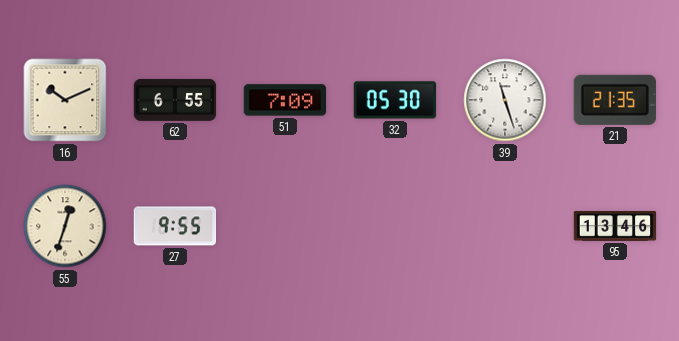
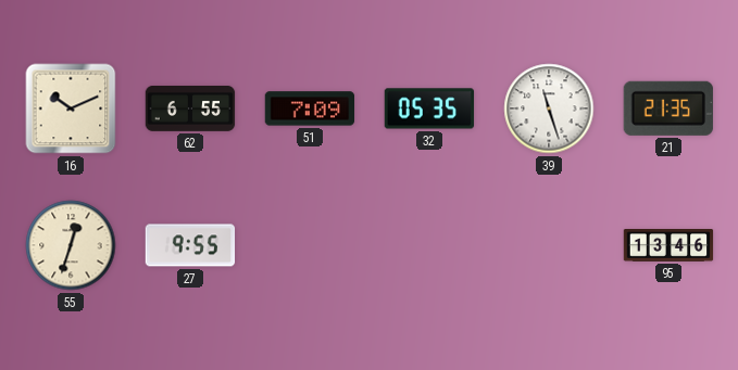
32: 05:30 -> 05:35 (429, 109)
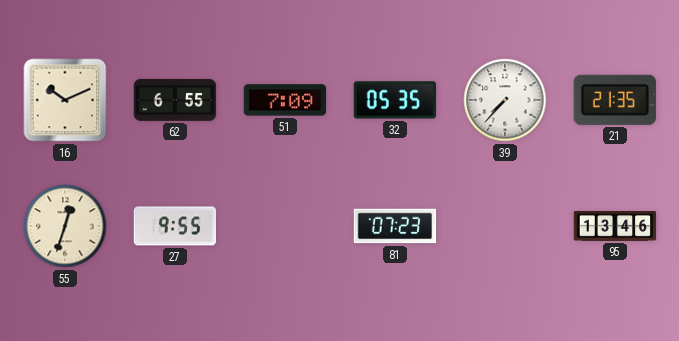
39: 11:27 -> 7:37 (505, 100)
81: none -> 07:23 (395, 226)
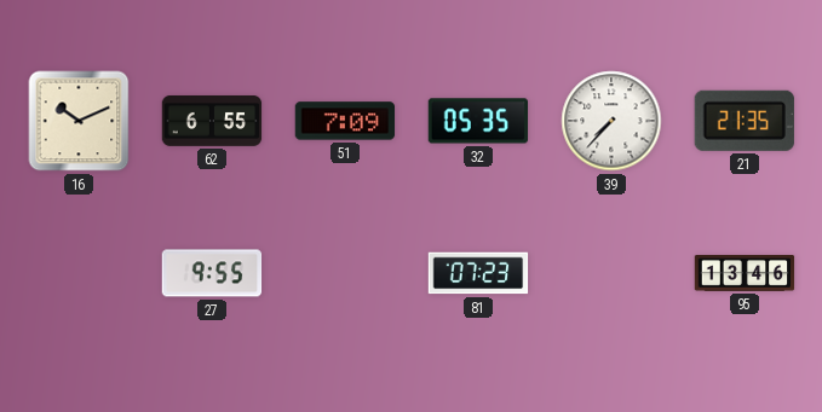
55: 12:33 -> none (65, 226)
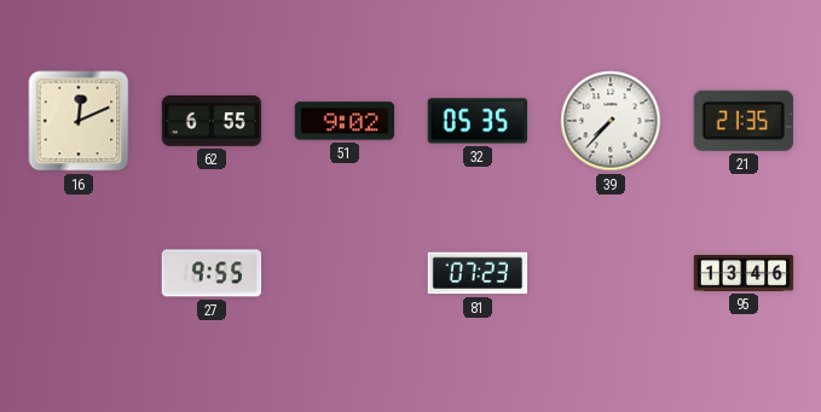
16: 10:11 -> 12:11 (79, 121)
51: 7:09 -> 9:02 (345, 121)
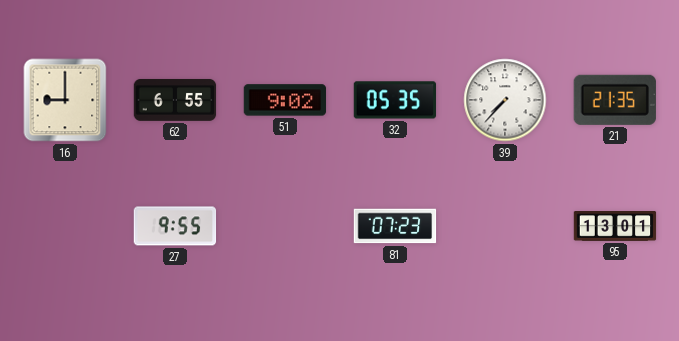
16: 12:11 -> 9:00 (65, 100)
95: 13:46 -> 13:01 (615, 227)
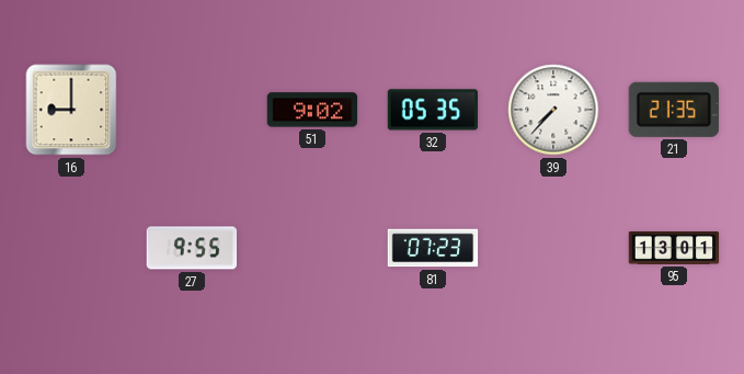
62: 6:55 -> none (175, 100)
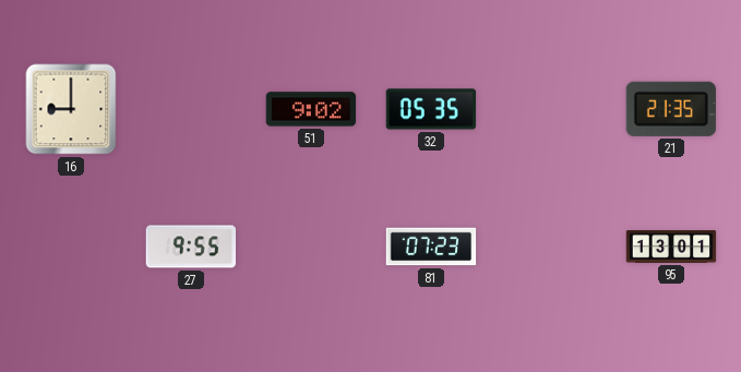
39: 7:37 -> none (553, 110)
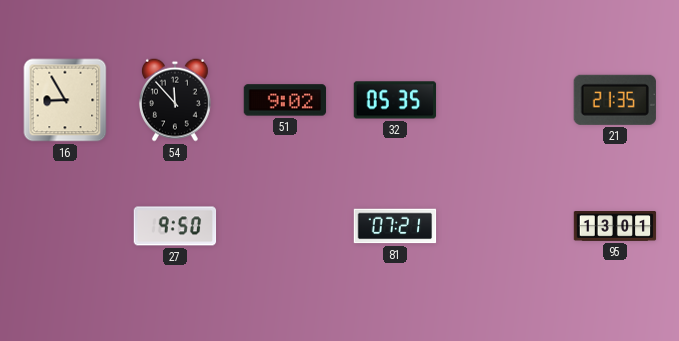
16: 9:00 -> 8:55 (65, 100)
54: none -> 11:53 (175, 100)
27: 9:55 -> 9:50 (175, 226)
81: 07:23 -> 07:21 (395, 226)
